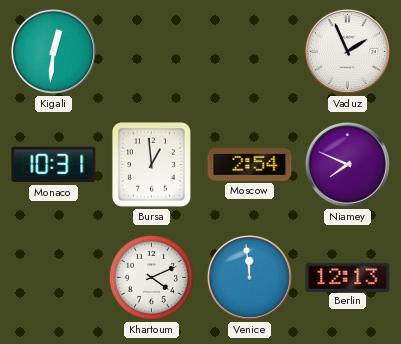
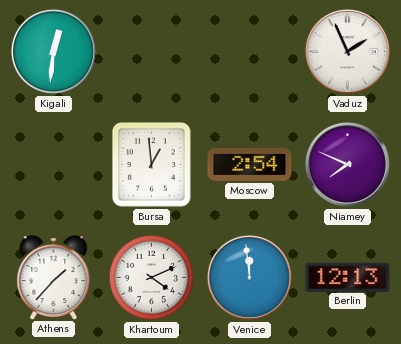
Monaco: 10:31 -> none (54, 165)
Athens: none -> 1:37 (54, 277)
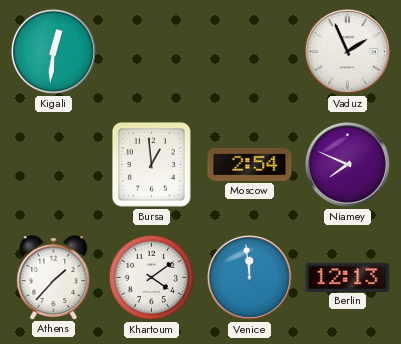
Khartoum: 4:11 -> 4:09 (151, 277)
